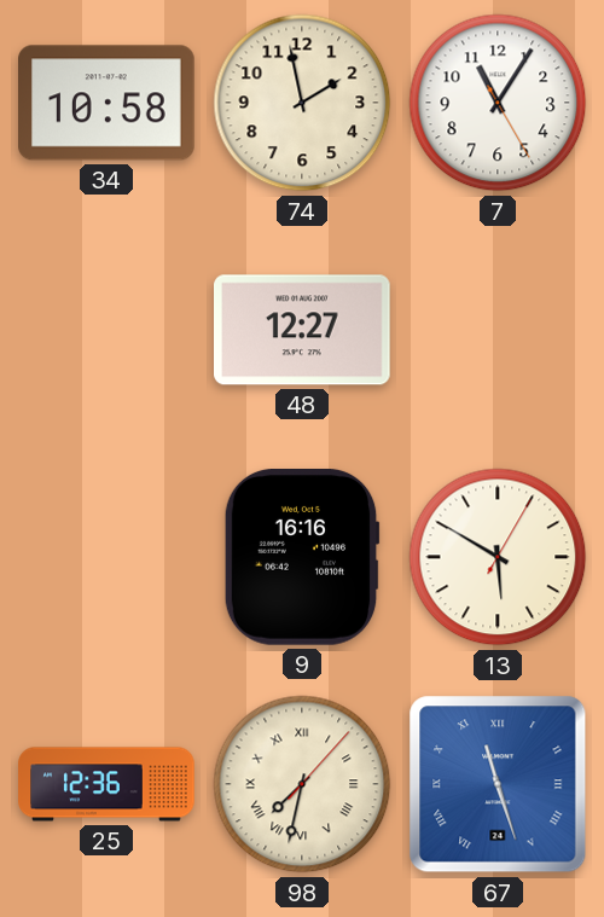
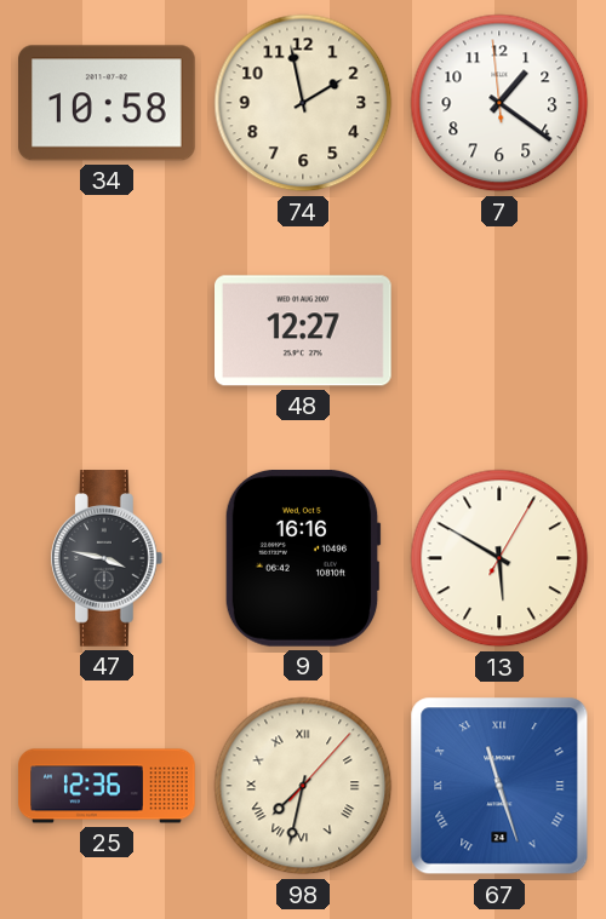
7: 11:05 -> 1:20 (499, 103)
47: none -> 3:47 (107, 558)
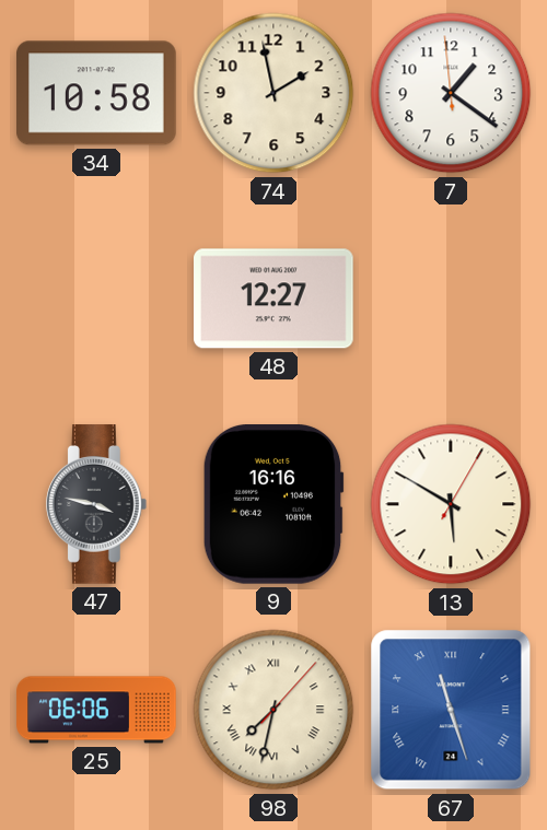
25: 12:36 -> 06:06 (96, 710)
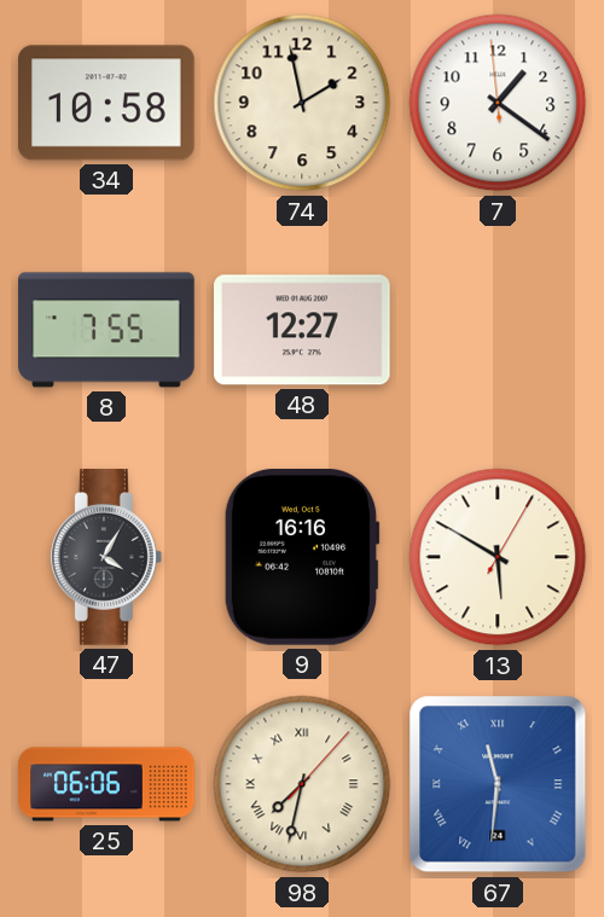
8: none -> 7:55 (106, 330)
47: 3:47 -> 4:05 (106, 557)
67: 11:27 -> 11:31 (498, 784)
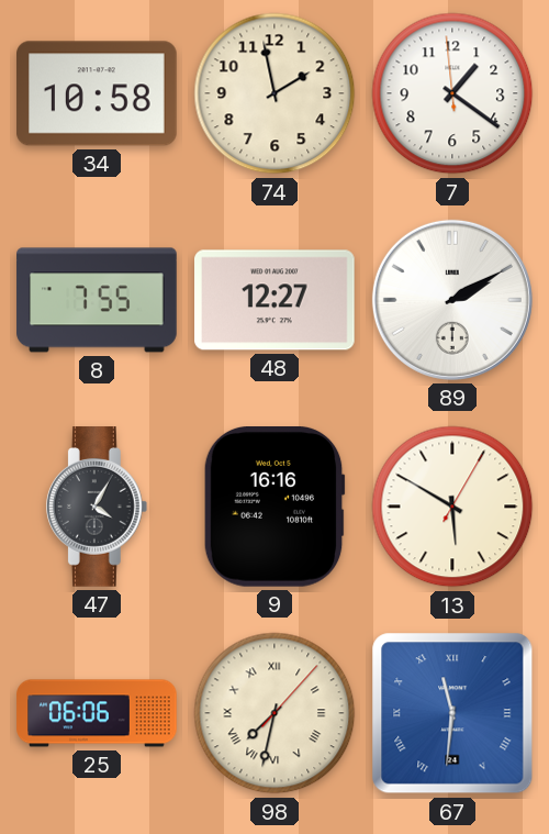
89: none -> 2:10 (452, 300)
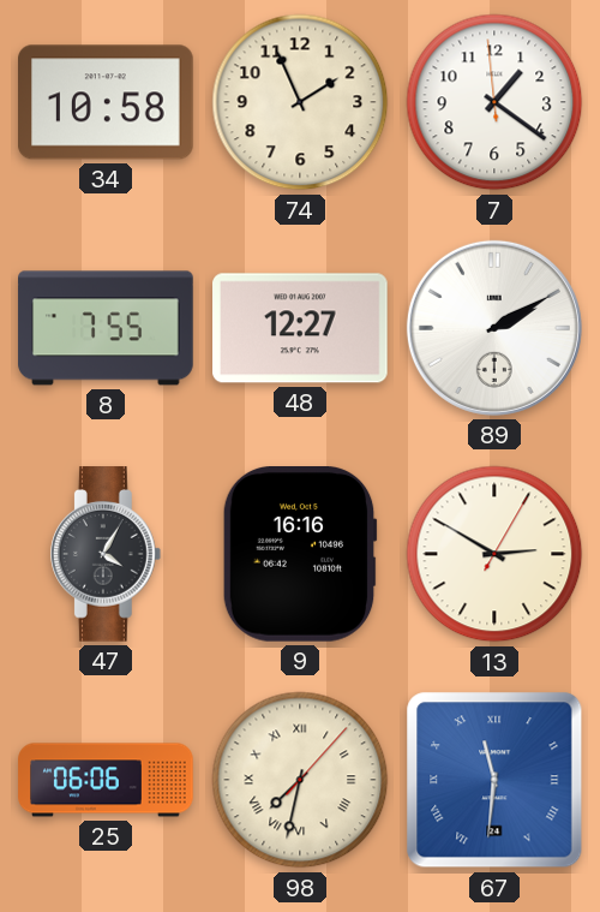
74: 1:58 -> 1:56 (300, 102)
13: 5:50 -> 2:50 (494, 554)
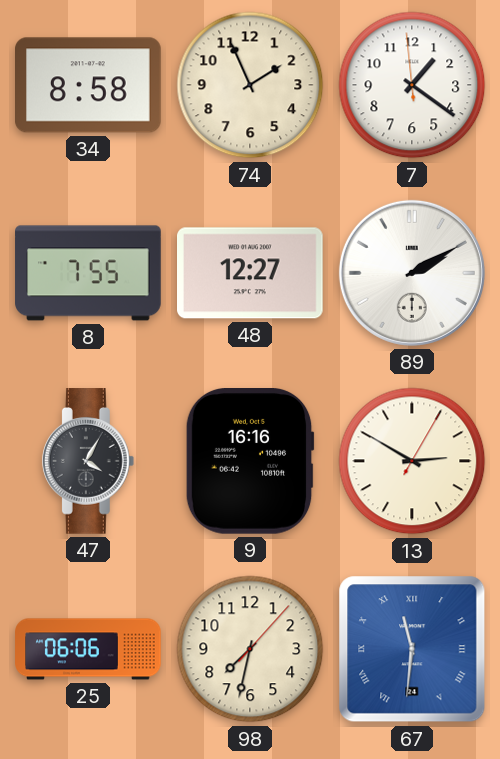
34: 10:58 -> 8:58 (88, 85)
98 numerals: Roman -> Arabic (250, 649)
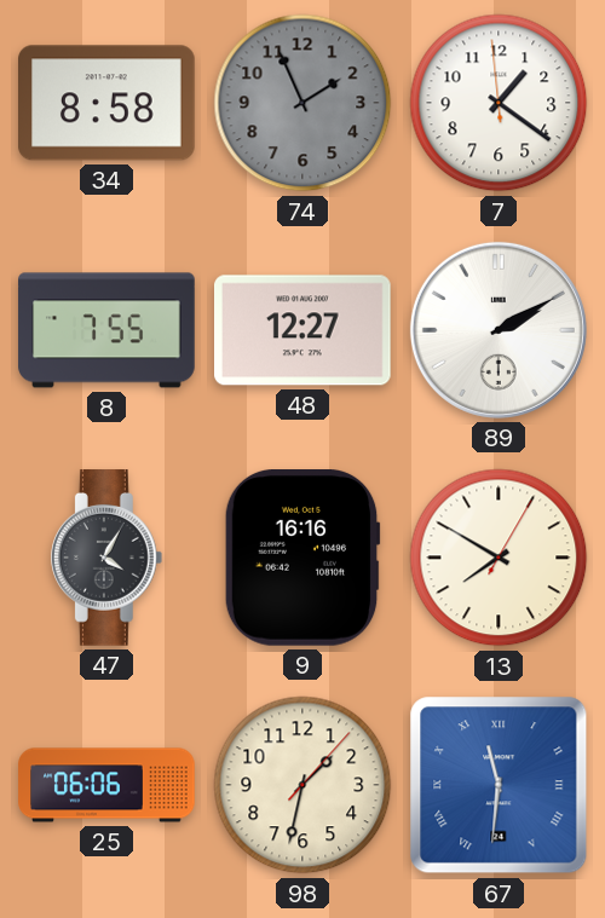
74 dial: cream -> grey (302, 103)
13: 2:50 -> 7:50 (499, 558)
98: 7:32 -> 1:32 (302, 785)
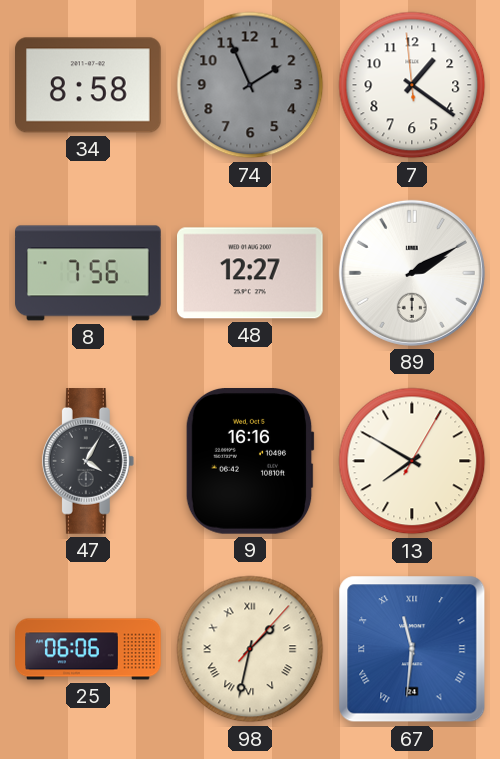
8: 7:55 -> 7:56 (88, 273)
98 numerals: Arabic -> Roman (250, 649)
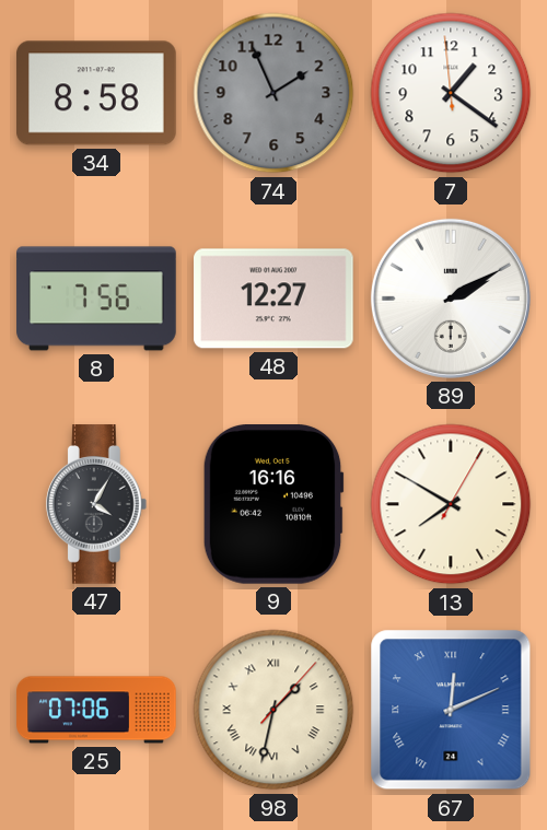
25: 06:06 -> 07:06 (96, 710)
67: 11:31 -> 12:11 (451, 710)
